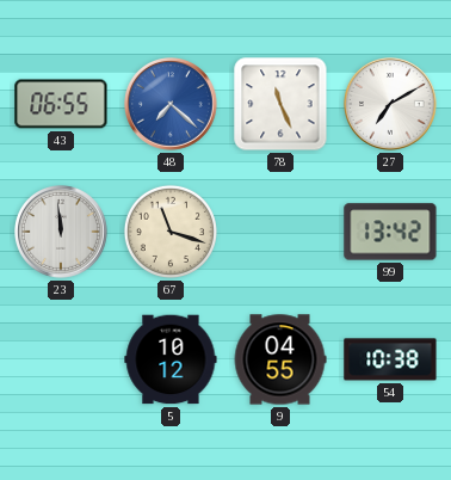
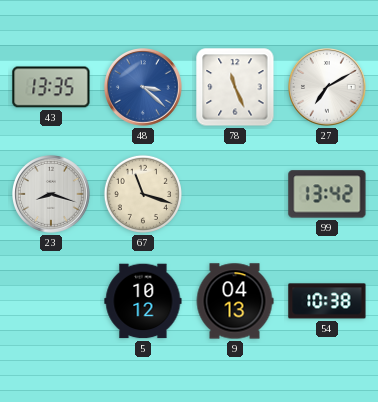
43: 06:55 -> 13:35 (51, 87)
48: 7:22 -> 3:22 (144, 88)
23: 11:59 -> 8:18 (52, 195)
9: 04:55 -> 04:13 (235, 301)
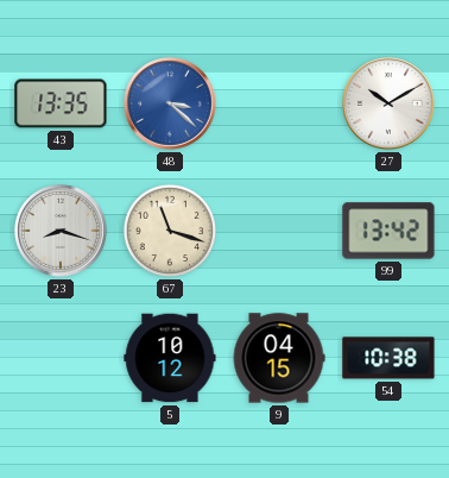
78: 11:26 -> none (235, 87)
27: 7:10 -> 10:10 (390, 105)
9: 04:13 -> 04:15 (279, 358)
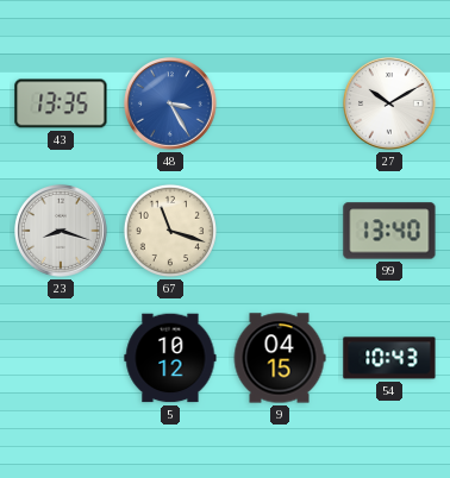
48: 3:22 -> 3:25 (171, 105)
99: 13:42 -> 13:40 (389, 231)
54: 10:38 -> 10:43 (389, 358)
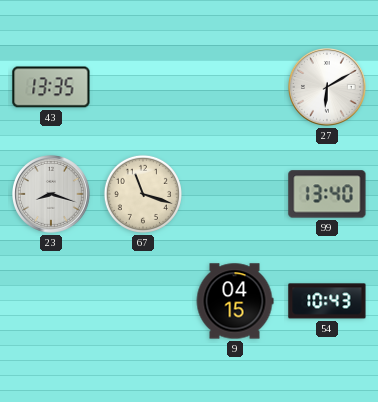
48: 3:25 -> none (171, 105)
27: 10:10 -> 6:10 (328, 88)
5: 10:12 -> none (170, 358)
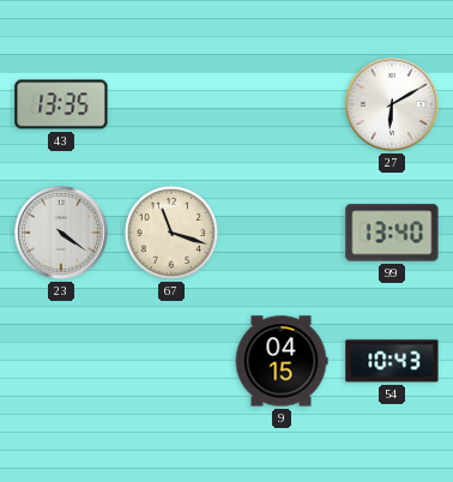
23: 8:18 -> 4:21 (62, 234)
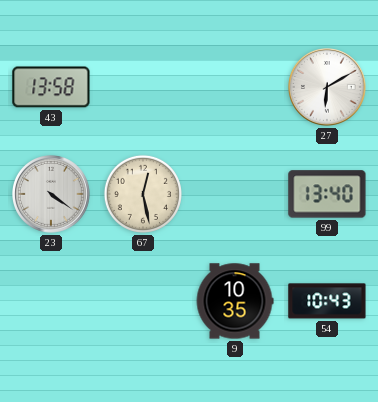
43: 13:35 -> 13:58 (51, 87)
67: 11:18 -> 12:28 (143, 194)
9: 04:15 -> 10:35 (235, 301)
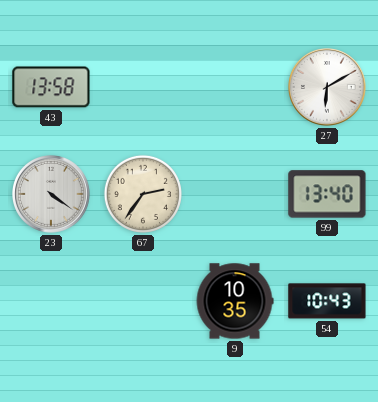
67: 12:28 -> 2:36 (143, 194)
